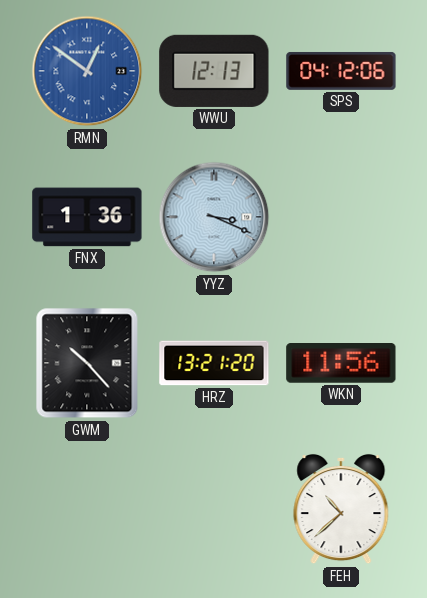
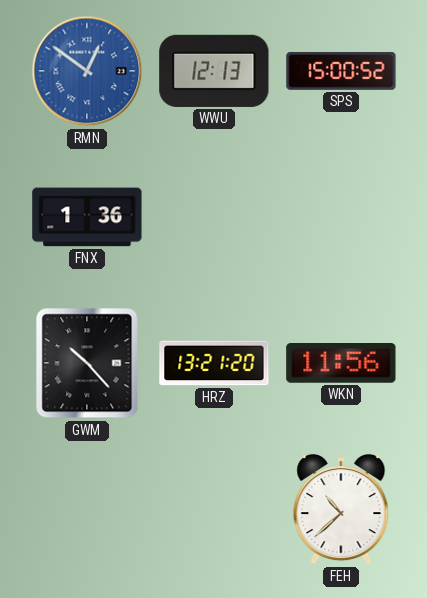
SPS: 04:12 -> 15:00 (341, 71)
YYZ: 3:19 -> none (214, 217)
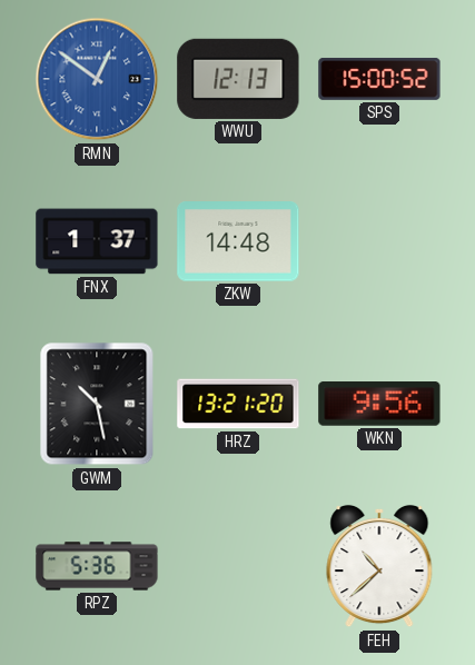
FNX: 1:36 -> 1:37 (97, 241)
ZKW: none -> 14:48 (238, 241)
GWM: 10:23 -> 10:28 (97, 404)
WKN: 11:56 -> 9:56 (379, 405)
RPZ: none -> 5:36 (97, 566)
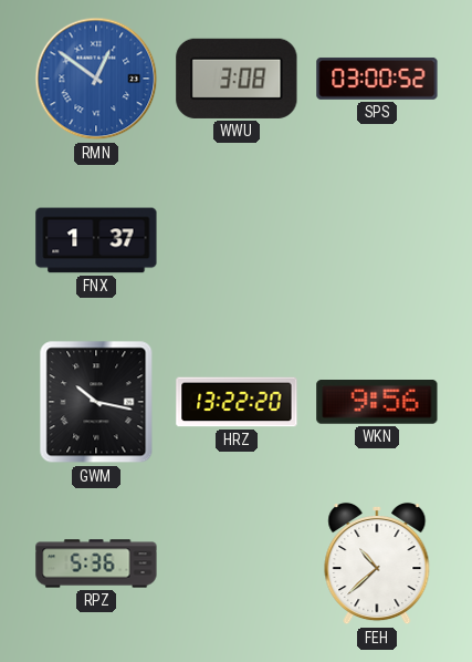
WWU: 12:13 -> 3:08 (237, 79)
SPS: 15:00 -> 03:00 (377, 79)
ZKW: 14:48 -> none (238, 241)
GWM: 10:28 -> 10:17 (96, 402)
HRZ: 13:21 -> 13:22 (237, 402)
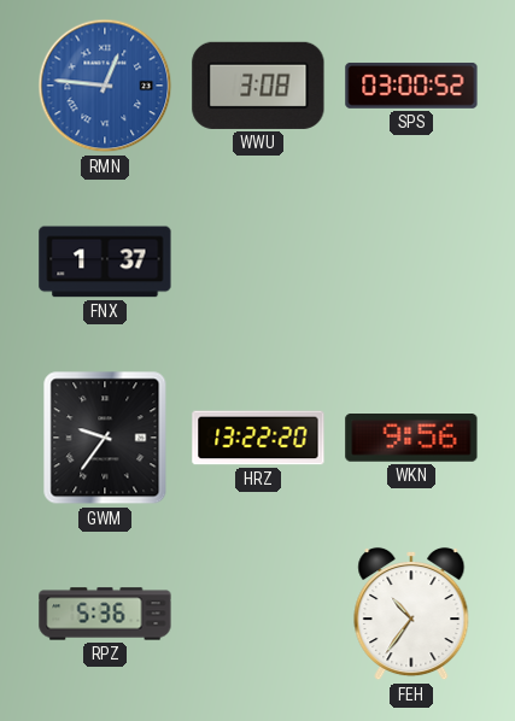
RMN: 12:51 -> 12:46 (105, 86)
GWM: 10:17 -> 9:36 (105, 438)
FEH: 10:38 -> 10:36 (411, 614)
